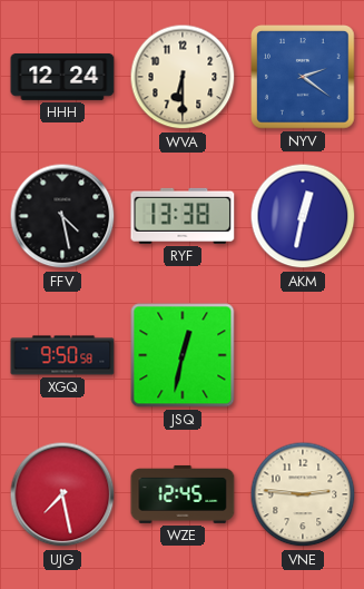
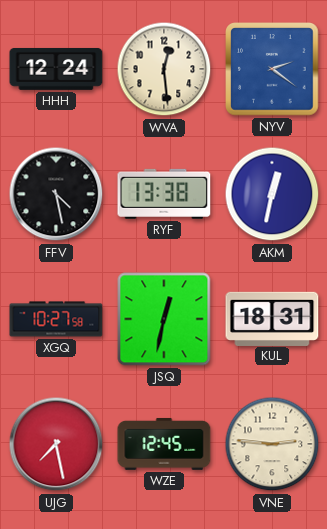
WVA: 6:30 -> 12:29 (164, 69)
XGQ: 9:50 -> 10:27 (56, 319)
KUL: none -> 18:31 (272, 318)
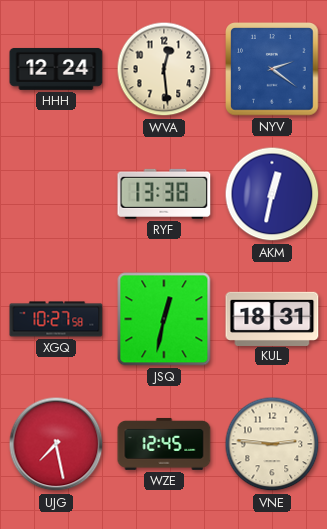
FFV: 4:28 -> none (56, 194)
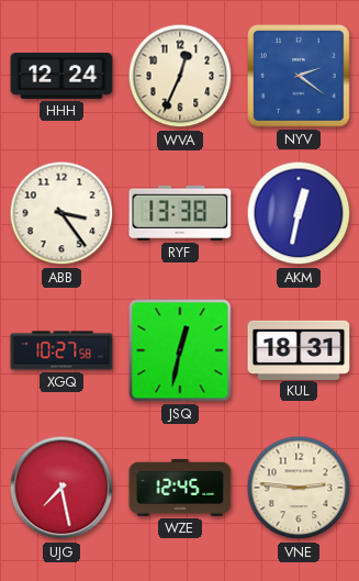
WVA: 12:29 -> 12:34 (180, 76)
ABB: none -> 3:24 (61, 213)
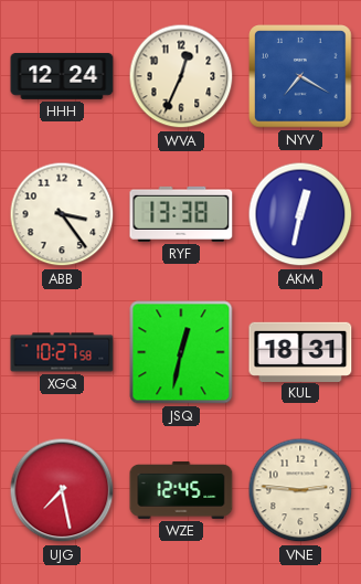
NYV: 2:21 -> 7:20 (301, 77)
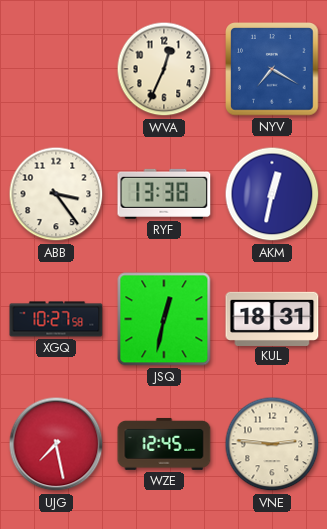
HHH: 12:24 -> none (62, 76)
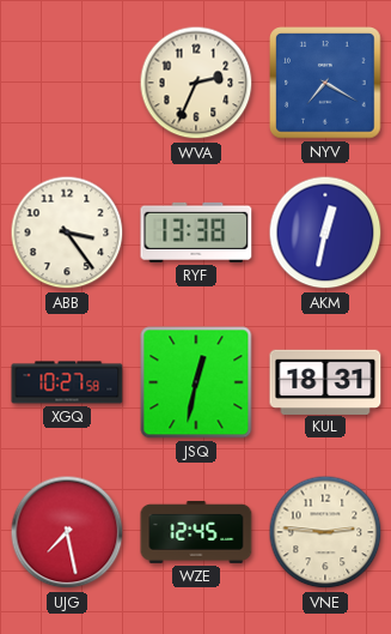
WVA: 12:34 -> 2:34 (196, 83)
